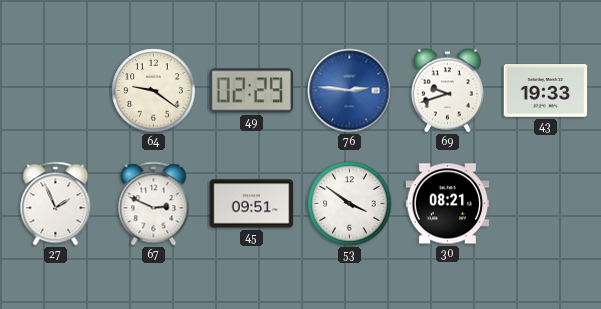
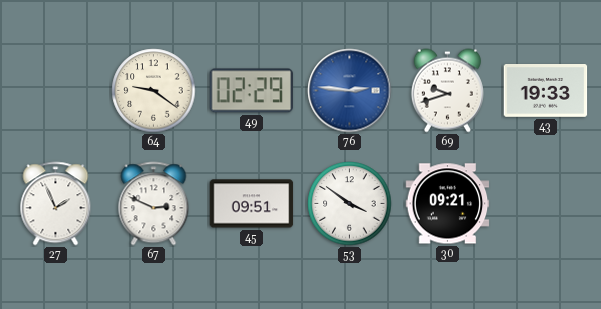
30: 08:21 -> 09:21 (448, 204)
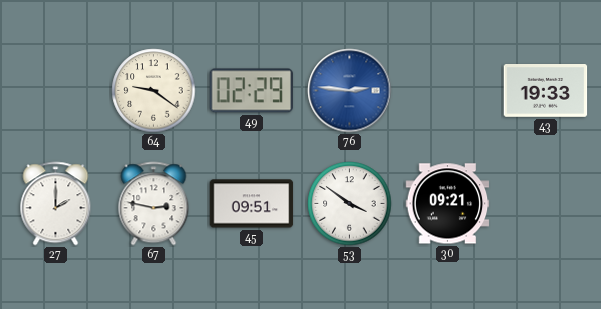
69: 9:42 -> none (447, 91)
27: 1:56 -> 2:00 (56, 204)
67: 2:49 -> 2:47 (154, 204)
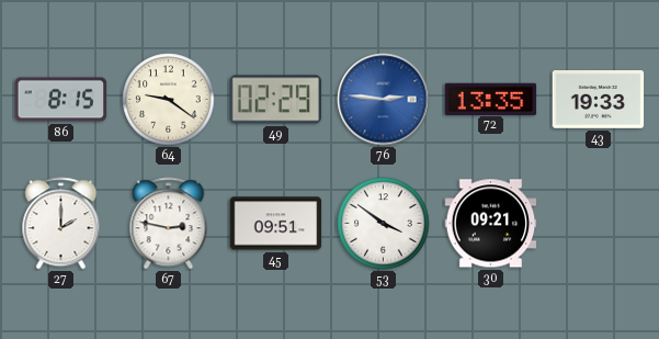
86: none -> 8:15 (61, 100)
72: none -> 13:35 (491, 99)
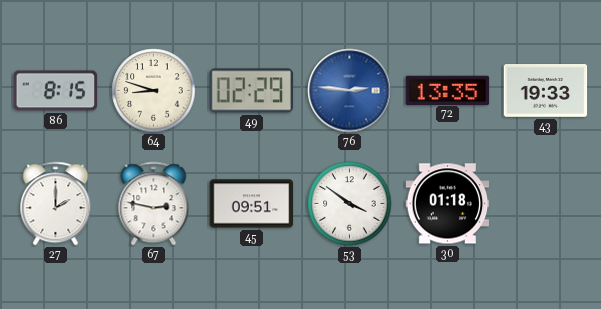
64: 9:21 -> 8:48 (154, 91)
30: 09:21 -> 01:18 (448, 204)
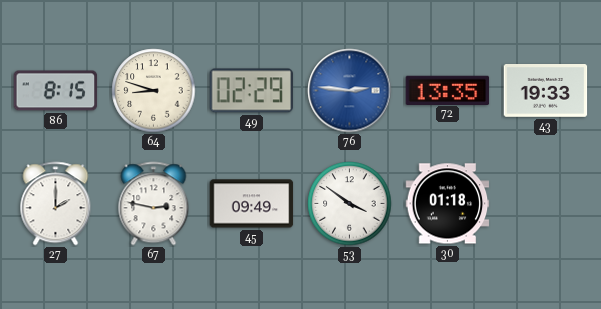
45: 09:51 -> 09:49 (252, 204)
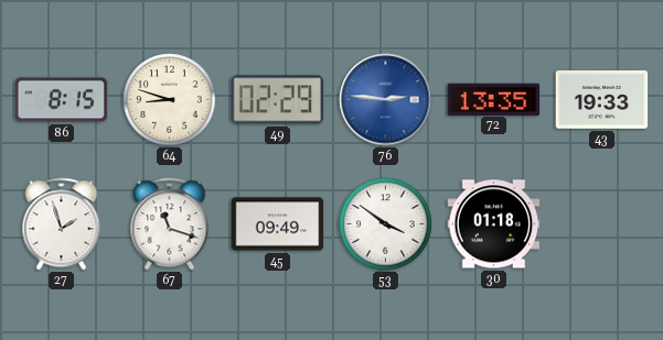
27: 2:00 -> 1:57 (62, 224)
67: 2:47 -> 11:18 (170, 224)
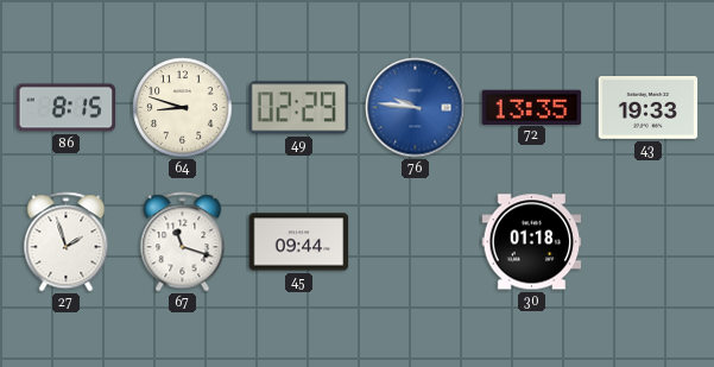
76: 2:46 -> 9:46 (416, 108)
45: 09:49 -> 09:44 (299, 242)
53: 3:51 -> none (386, 224)
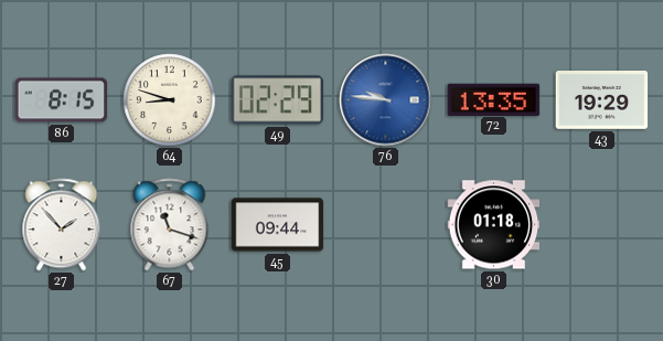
43: 19:33 -> 19:29 (602, 100)
27: 1:57 -> 1:53 (62, 225)
